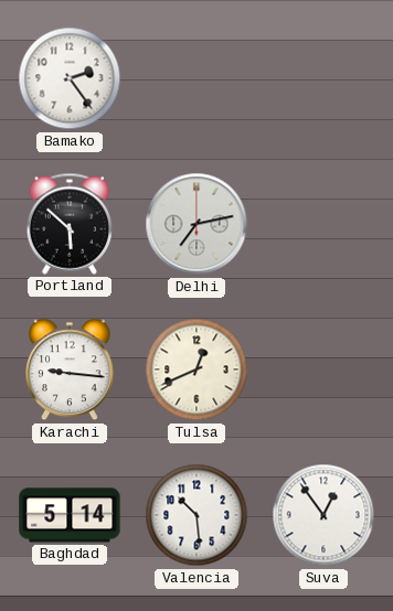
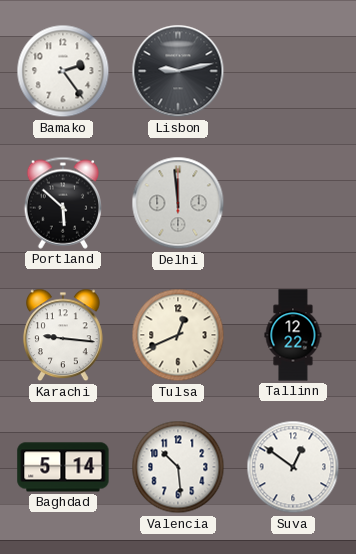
Lisbon: none -> 9:13 (178, 71)
Delhi: 7:13 -> 11:59 (178, 203)
Tallinn: none -> 12:22 (293, 335)
Suva: 12:54 -> 12:51 (293, 467)
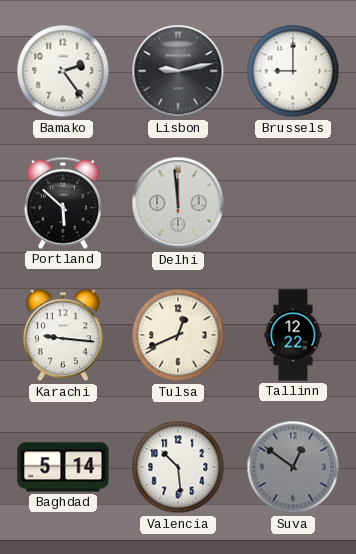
Brussels: none -> 9:00 (293, 71)
Suva dial: white -> grey (293, 467)
